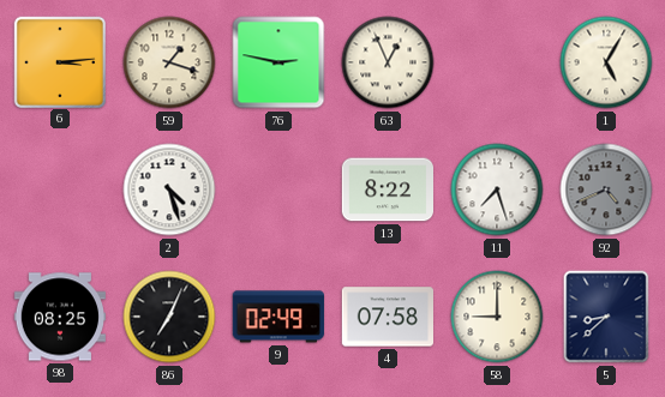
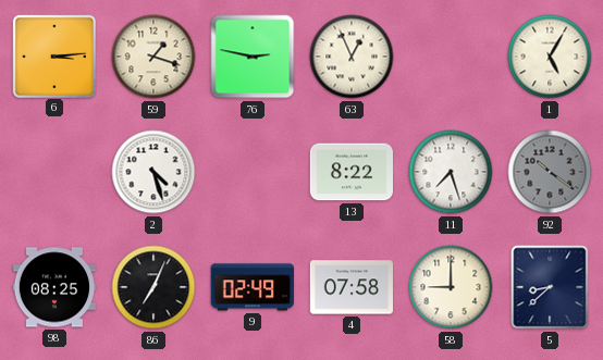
92: 4:41 -> 10:21 (550, 172)
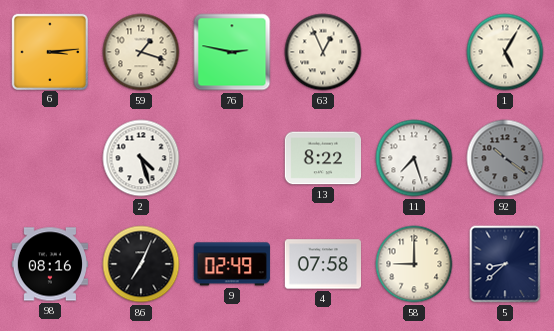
98: 08:25 -> 08:16 (49, 264)
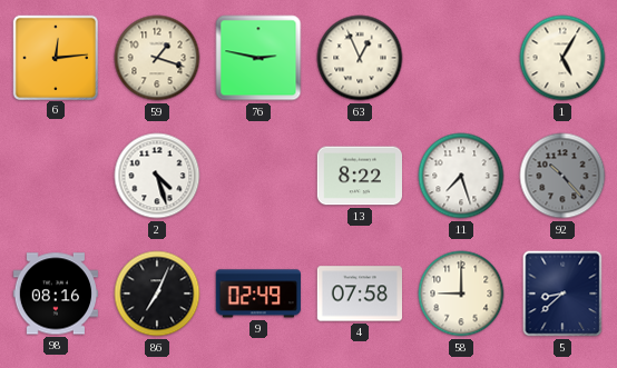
6: 3:14 -> 12:14 (55, 57)
92: 10:21 -> 10:23 (562, 176)
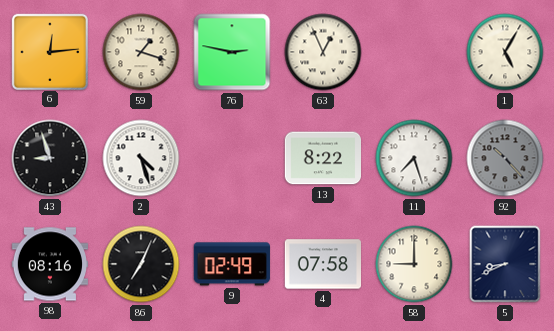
43: none -> 8:57 (50, 158)
5: 8:38 -> 8:41 (505, 264)
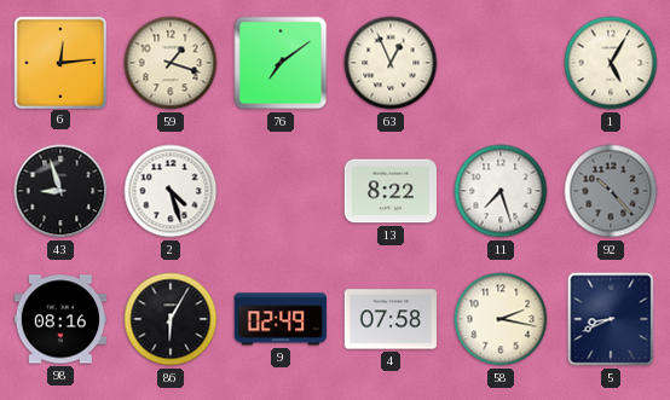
76: 2:47 -> 7:09 (281, 63)
86: 7:04 -> 6:05 (171, 319)
58: 9:00 -> 2:17 (501, 319)
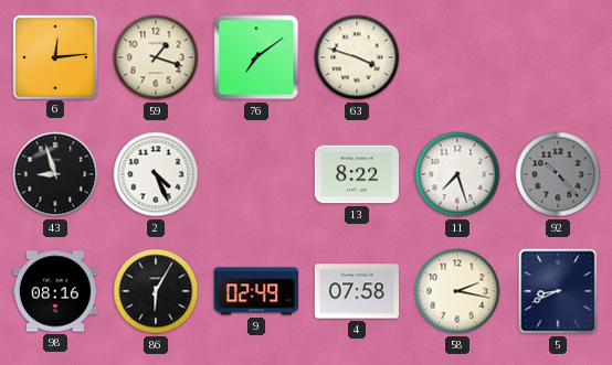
63: 12:56 -> 3:48 (357, 57)
1: 5:05 -> none (611, 63)
2: 4:27 -> 4:26 (156, 174)
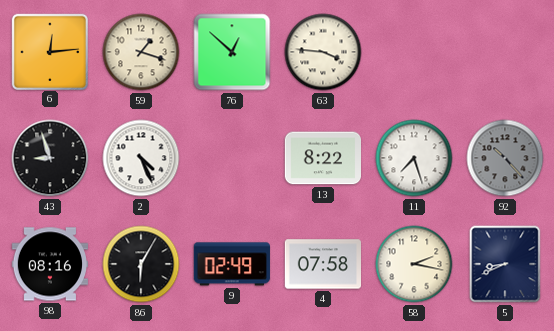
76: 7:09 -> 12:52 (232, 52)
63: 3:48 -> 3:46 (323, 52)
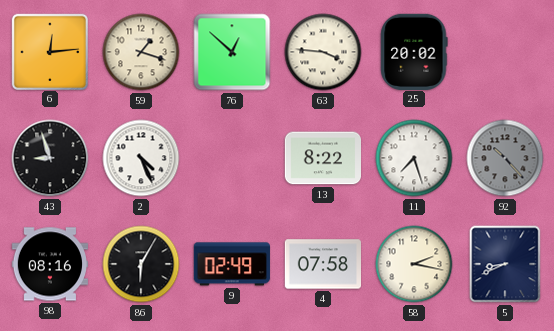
25: none -> 20:02 (414, 51)
